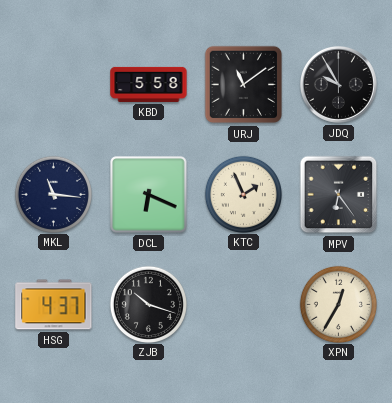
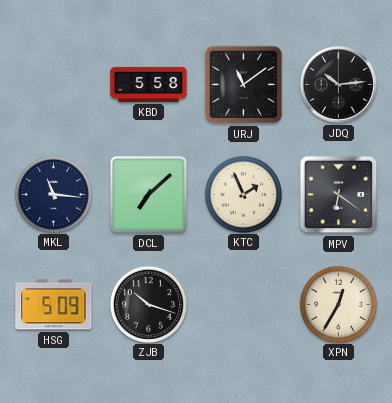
JDQ: 9:55 -> 10:14 (339, 85)
DCL: 6:19 -> 7:08 (149, 195)
MPV: 6:24 -> 6:21 (339, 195)
HSG: 4:37 -> 5:09 (54, 305)
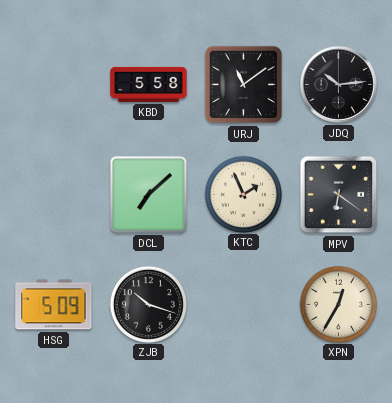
MKL: 11:16 -> none (53, 194)
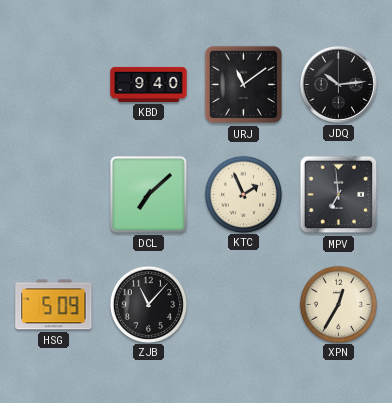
KBD: 5:58 -> 9:40 (149, 84)
MPV: 6:21 -> 6:59 (339, 195)
ZJB: 10:18 -> 11:07 (148, 304)
